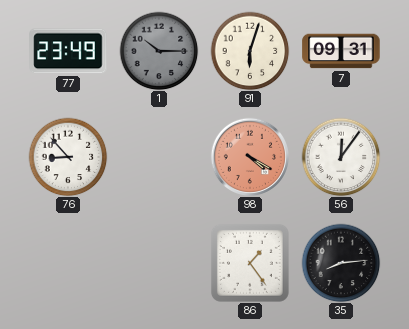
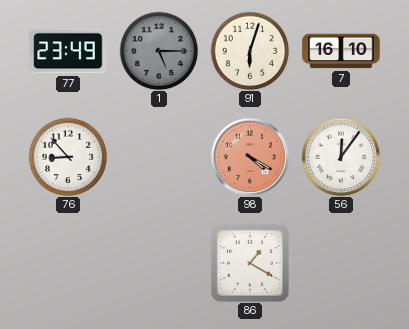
1: 10:15 -> 5:15 (159, 51)
7: 09:31 -> 16:10 (341, 51)
86: 1:24 -> 1:20 (250, 263)
35: 8:14 -> none (341, 263)
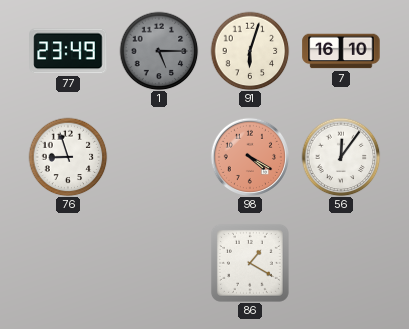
76: 8:53 -> 8:57 (68, 157)
